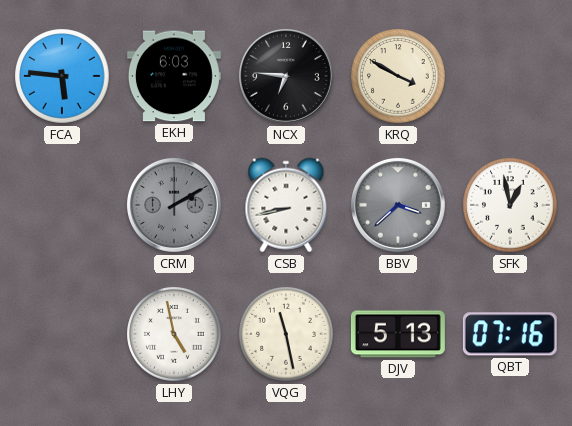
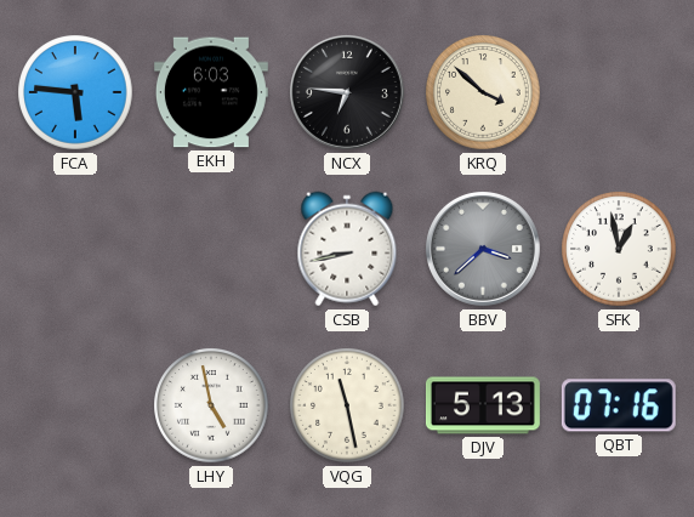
KRQ: 3:50 -> 3:52 (483, 92)
CRM: 2:10 -> none (174, 205)
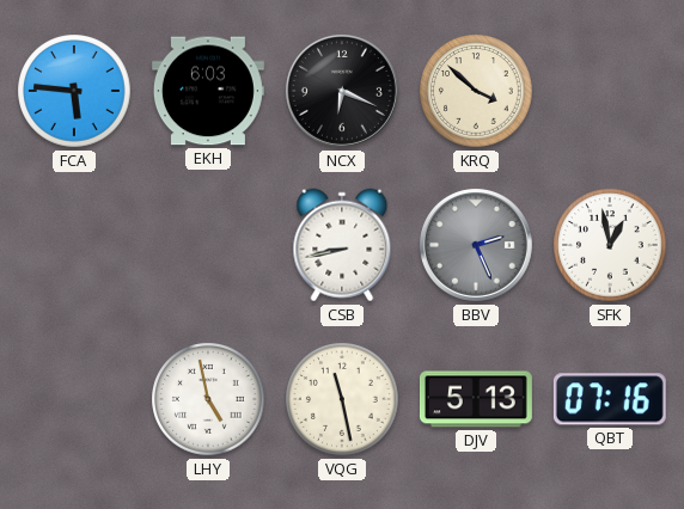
NCX: 6:46 -> 6:19 (342, 91)
BBV: 3:38 -> 2:26 (476, 245)
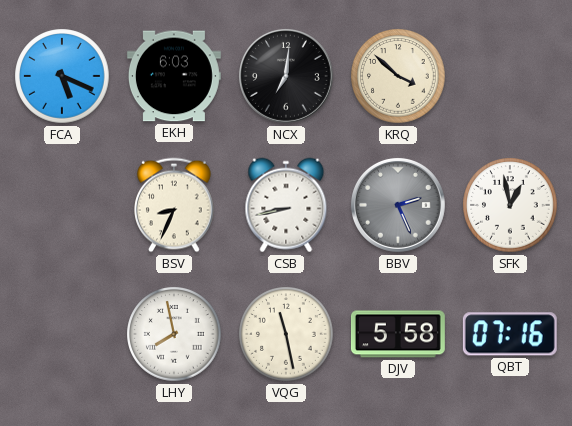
FCA: 5:46 -> 5:19 (62, 76)
NCX: 6:19 -> 7:01 (286, 76)
BSV: none -> 8:34 (174, 205)
LHY: 4:58 -> 7:58 (174, 334)
DJV: 5:13 -> 5:58 (398, 334)
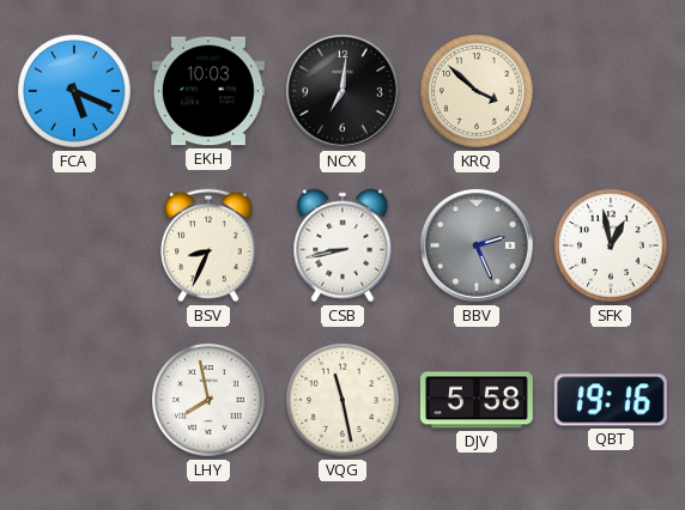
EKH: 6:03 -> 10:03 (208, 91)
QBT: 07:16 -> 19:16 (611, 400)
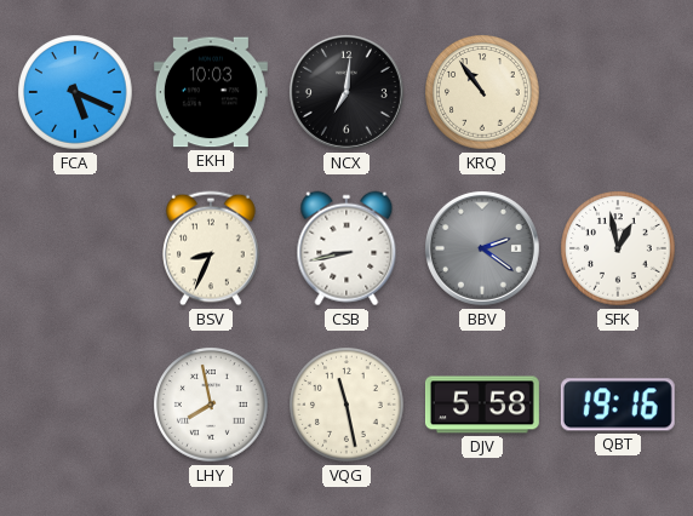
KRQ: 3:52 -> 10:54 (482, 92)
BBV: 2:26 -> 2:21 (482, 248)
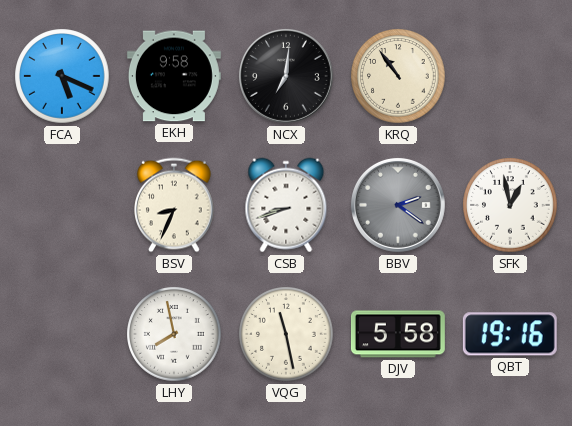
EKH: 10:03 -> 9:58 (174, 76)
CSB: 8:43 -> 8:42 (286, 205)
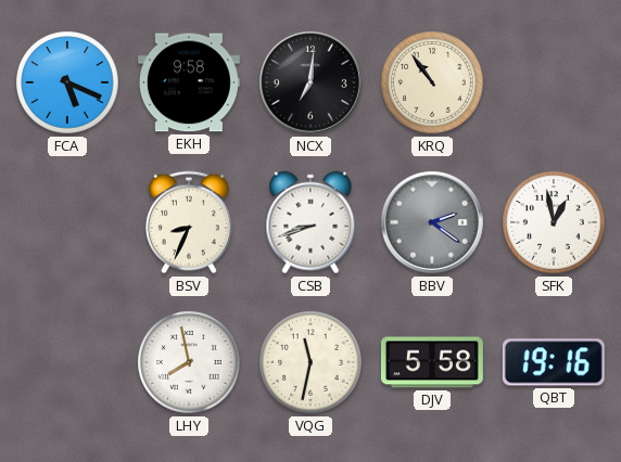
VQG: 11:28 -> 11:32 (310, 362)
